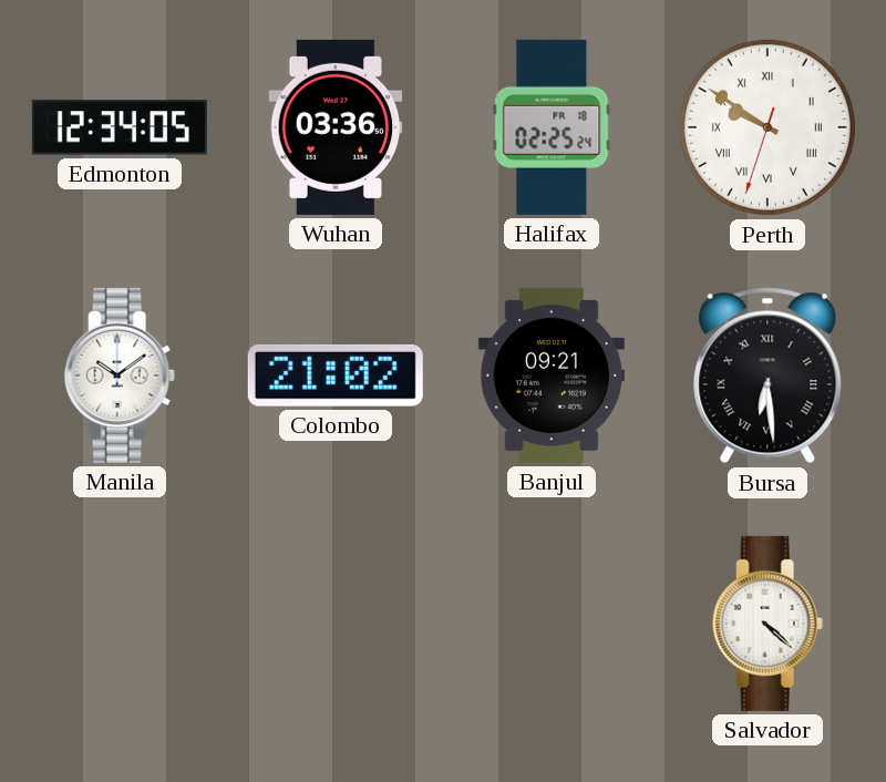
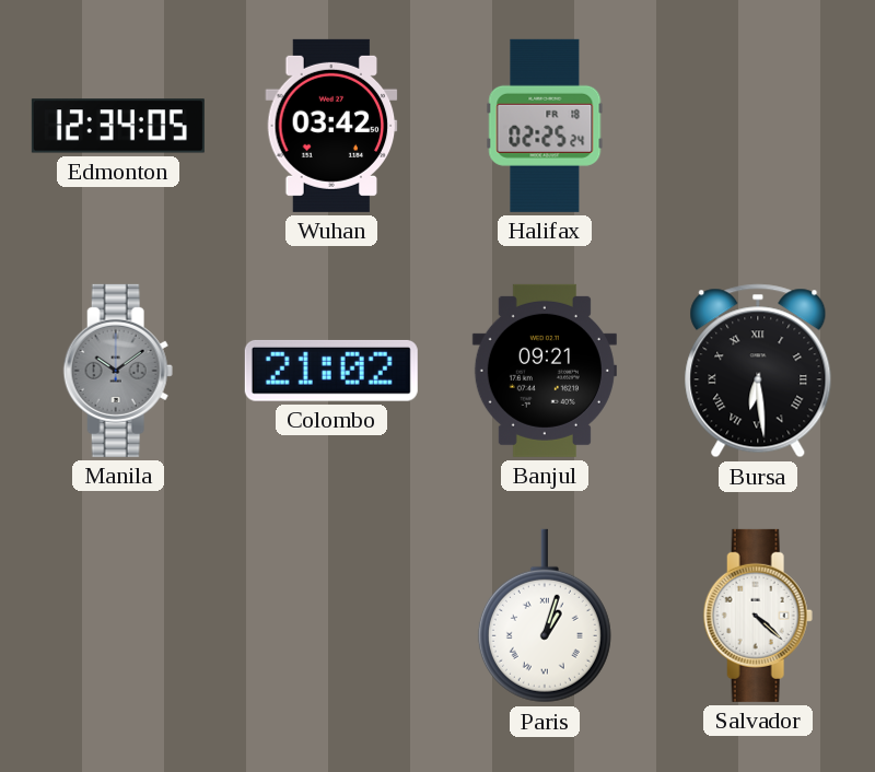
Wuhan: 03:36 -> 03:42 (331, 126)
Perth: 9:50 -> none (767, 127)
Manila dial: white -> grey (118, 371)
Paris: none -> 1:03 (545, 616)
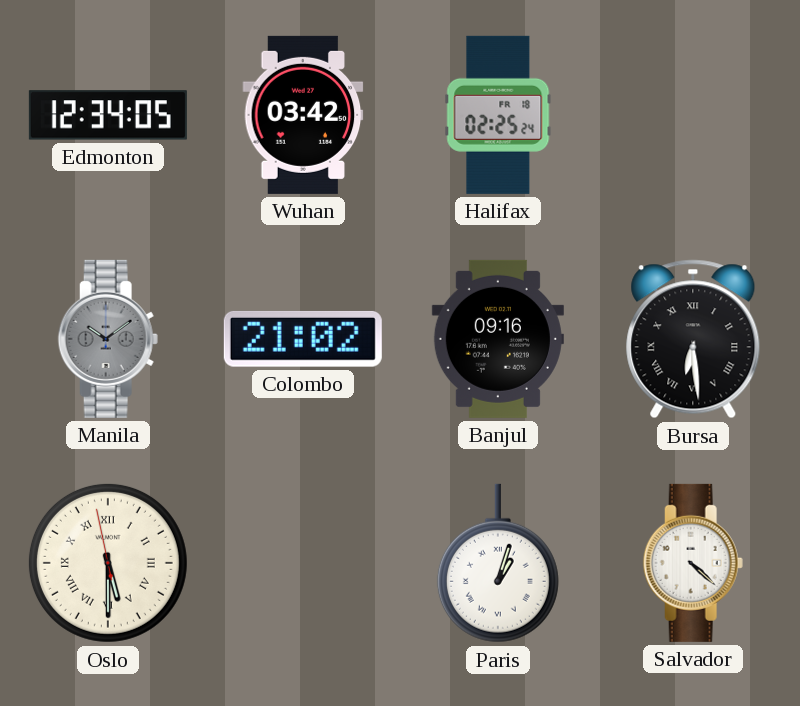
Banjul: 09:21 -> 09:16 (498, 339)
Oslo: none -> 5:29 (108, 563)
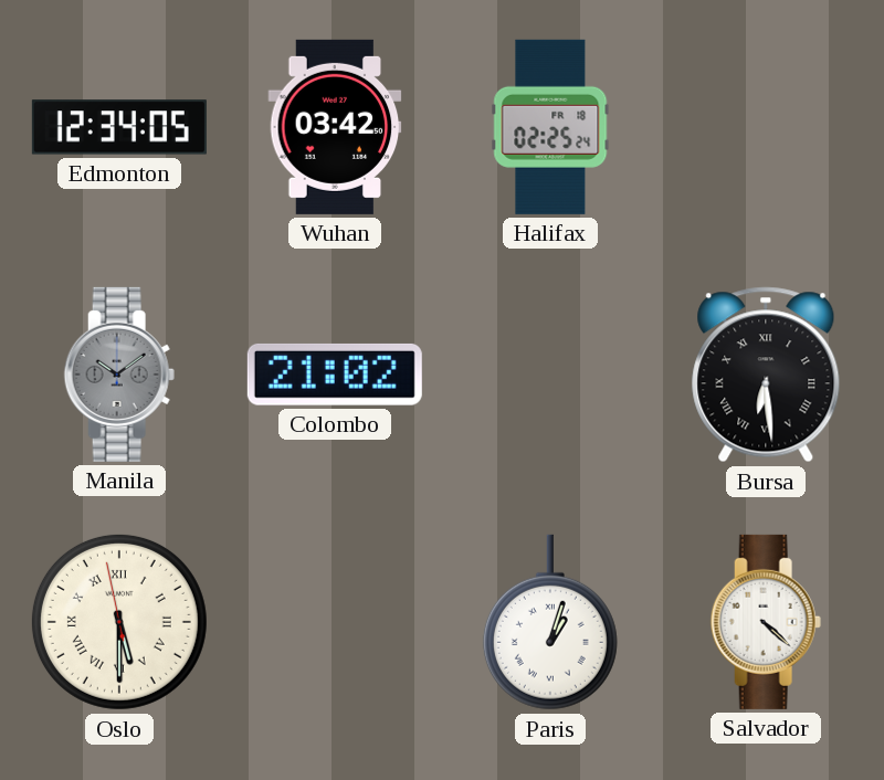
Banjul: 09:16 -> none (498, 339)
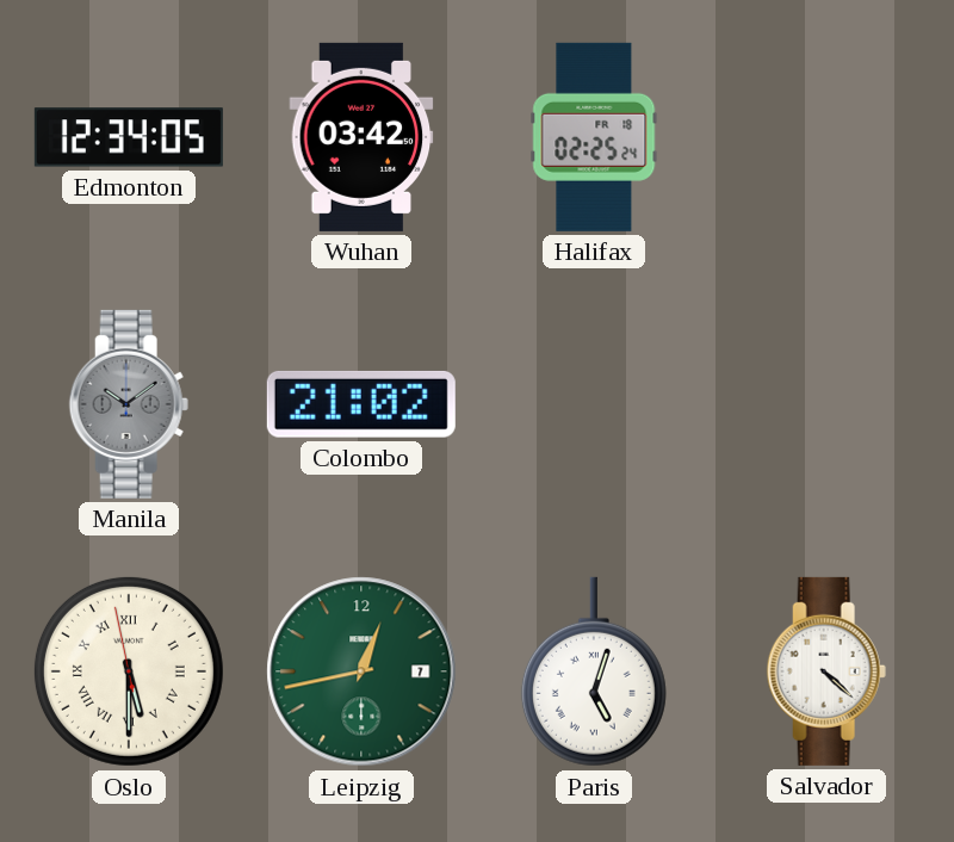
Bursa: 6:29 -> none (766, 375)
Leipzig: none -> 12:43 (361, 671)
Paris: 1:03 -> 5:03 (594, 671)
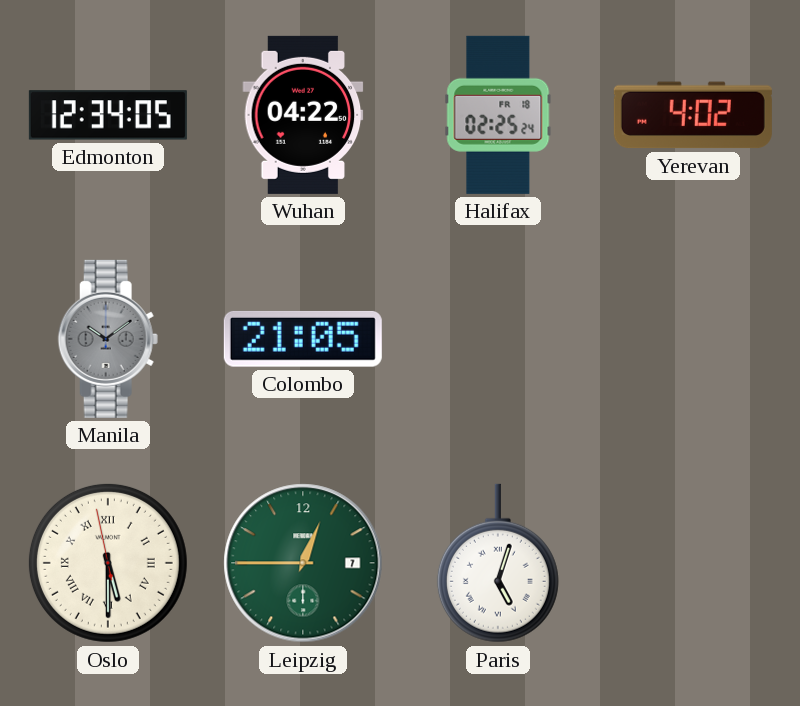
Wuhan: 03:42 -> 04:22 (303, 115)
Yerevan: none -> 4:02 (693, 115)
Colombo: 21:02 -> 21:05 (303, 339)
Leipzig: 12:43 -> 12:45 (303, 563)
Salvador: 4:22 -> none (826, 671)
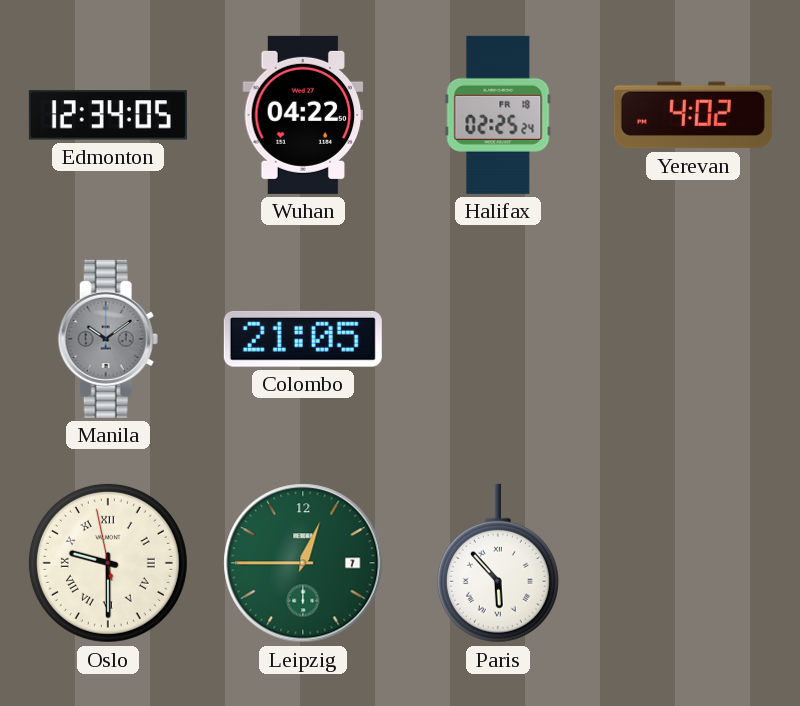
Oslo: 5:29 -> 9:29 (108, 563)
Paris: 5:03 -> 5:53 (498, 563)
